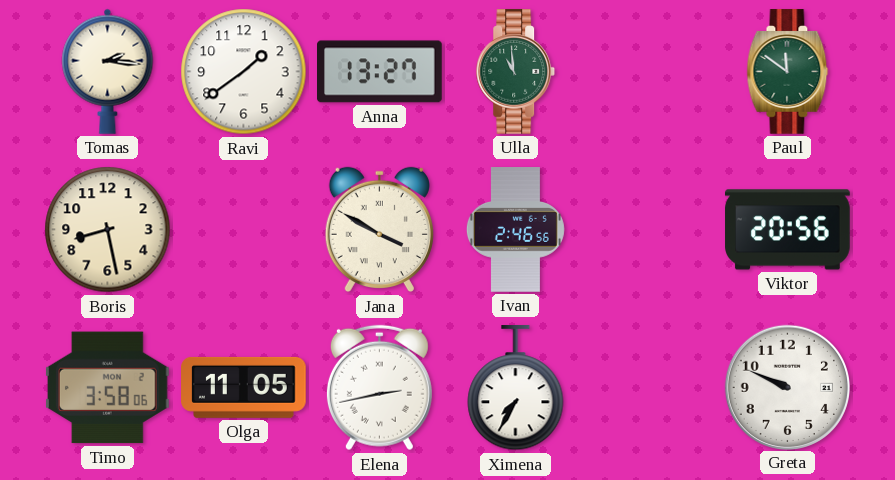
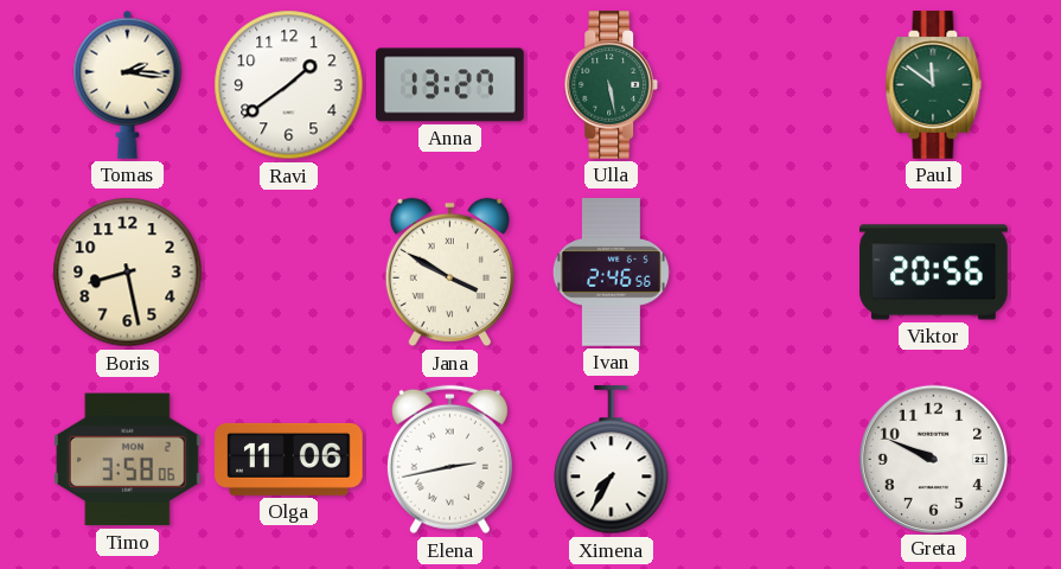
Ulla: 10:59 -> 5:28 (612, 85)
Olga: 11:05 -> 11:06 (289, 459)
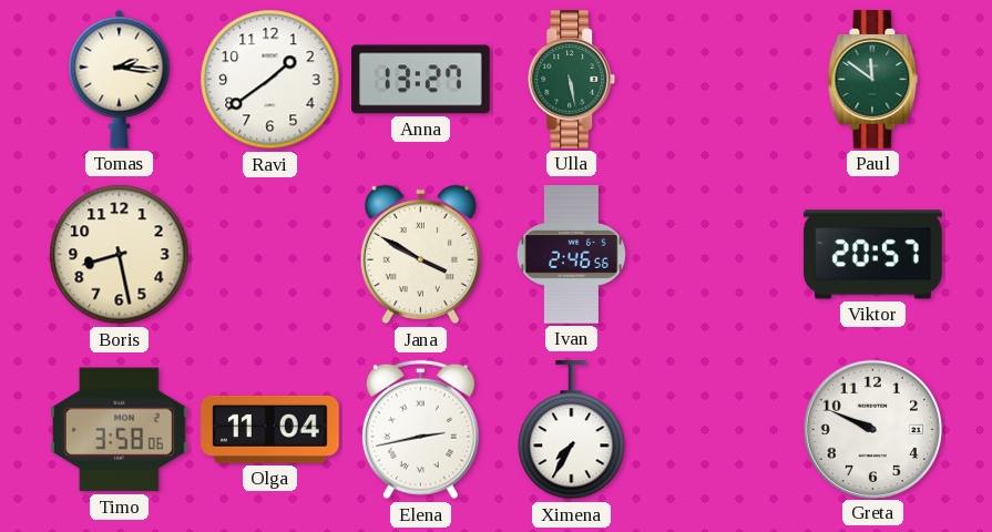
Viktor: 20:56 -> 20:57 (873, 255)
Olga: 11:06 -> 11:04 (270, 429)
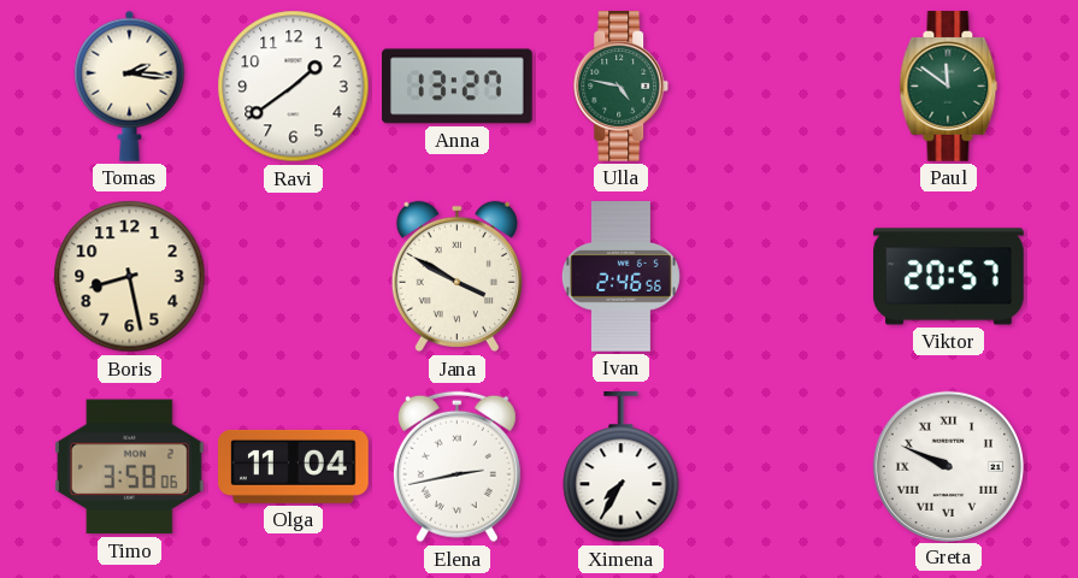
Ulla: 5:28 -> 4:47 (622, 87)
Greta numerals: Arabic -> Roman (948, 466)
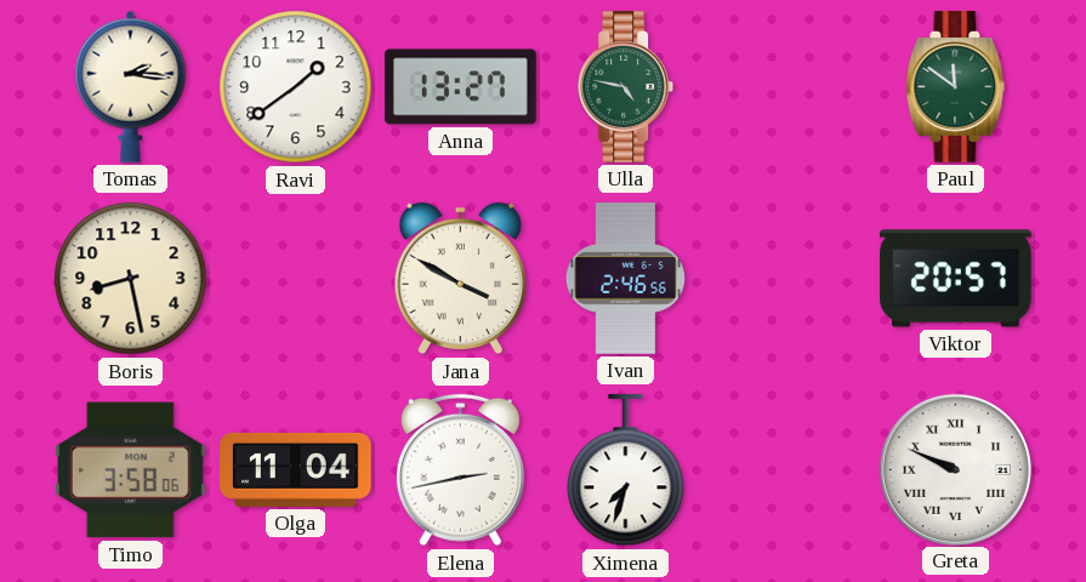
Ximena: 7:35 -> 7:33 (626, 470)
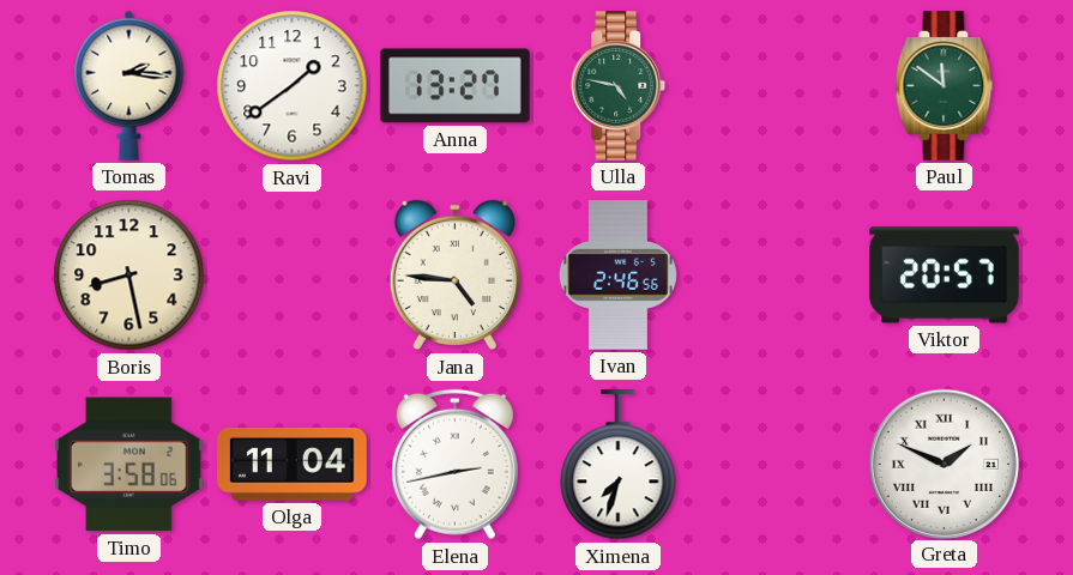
Jana: 3:50 -> 4:46 (454, 276)
Greta: 9:49 -> 1:49 (944, 464)
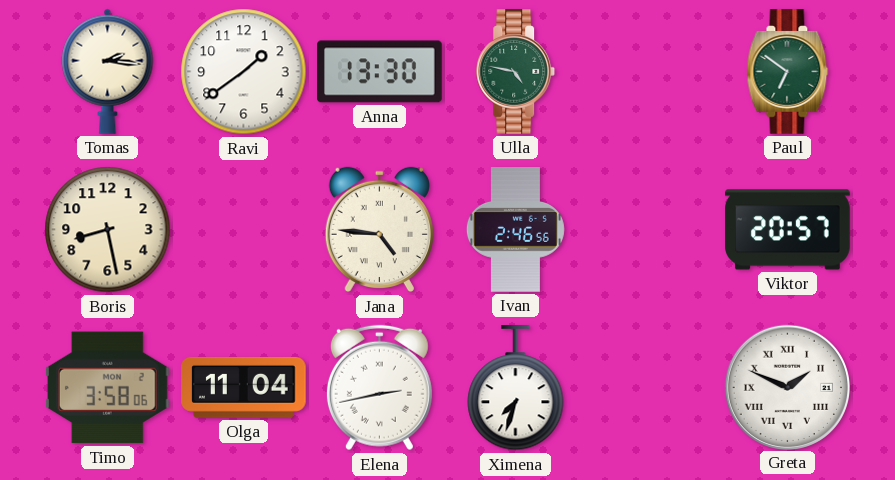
Anna: 13:27 -> 13:30 (380, 72)
Paul: 11:51 -> 6:51 (788, 72)
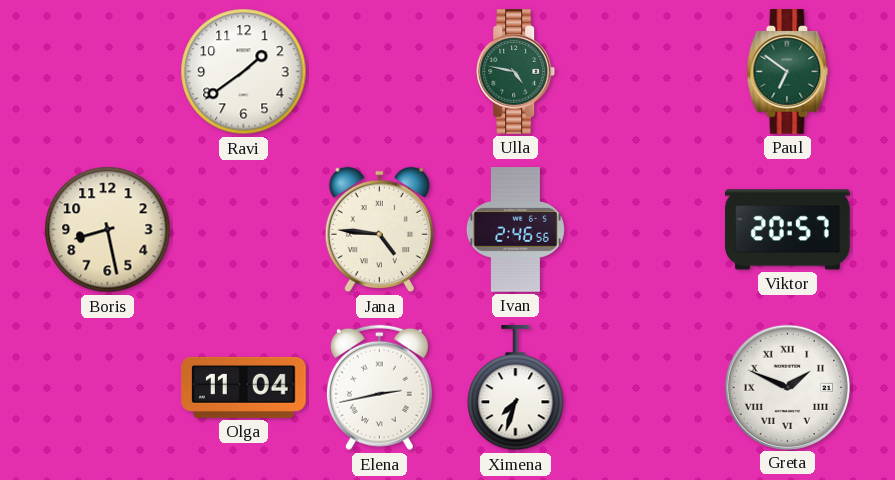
Tomas: 2:16 -> none (108, 71)
Anna: 13:30 -> none (380, 72)
Timo: 3:58 -> none (108, 388)
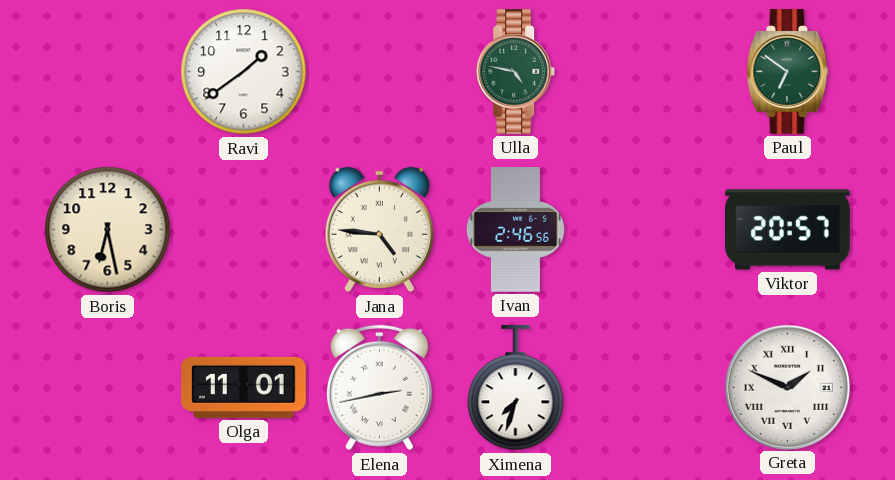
Boris: 8:28 -> 6:28 (108, 230)
Olga: 11:04 -> 11:01 (244, 387)
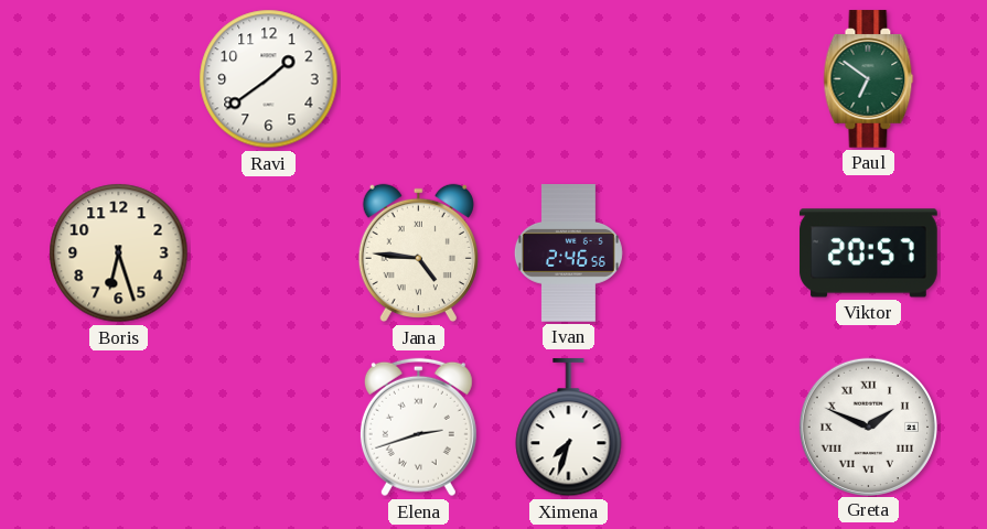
Ulla: 4:47 -> none (516, 72)
Boris: 6:28 -> 6:27 (119, 253)
Olga: 11:01 -> none (244, 387)
Elena: 2:43 -> 2:42 (418, 428)
